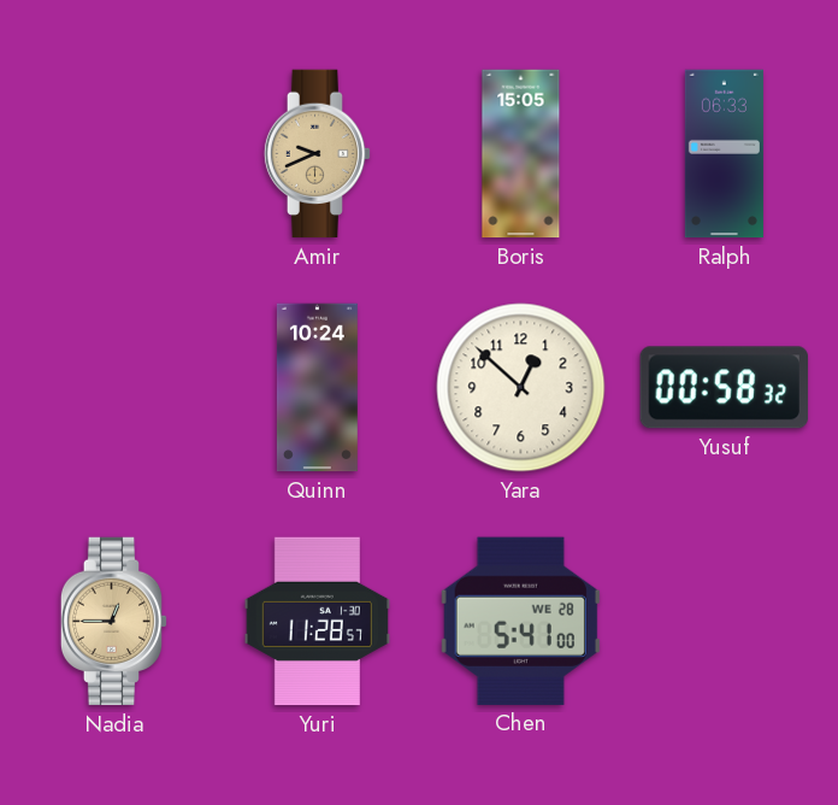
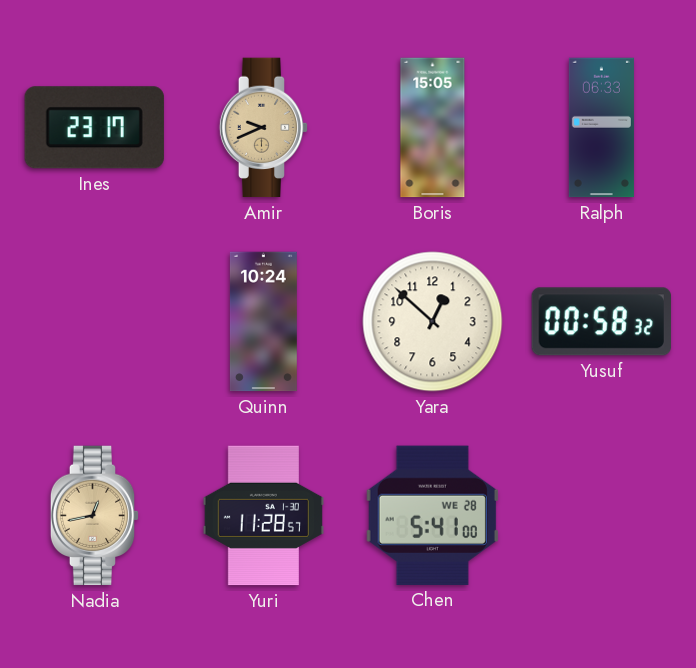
Ines: none -> 23:17 (94, 128)
Nadia: 12:45 -> 12:43 (95, 516)
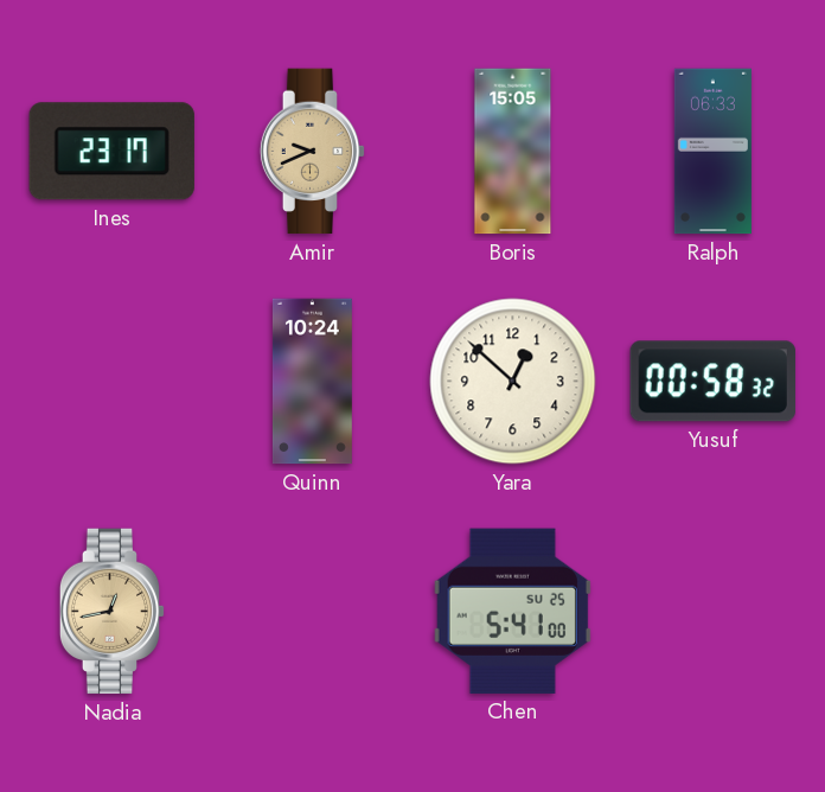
Yuri: 11:28 -> none (263, 516)
Chen date: WE 28 -> SU 25 (512, 611)
